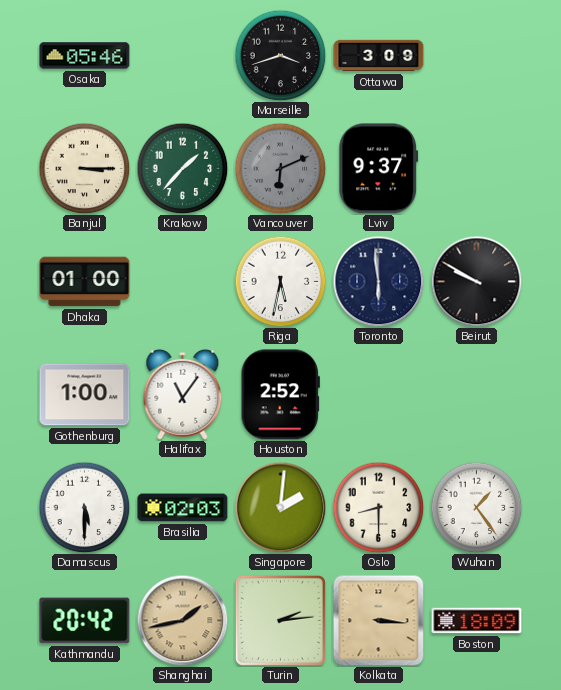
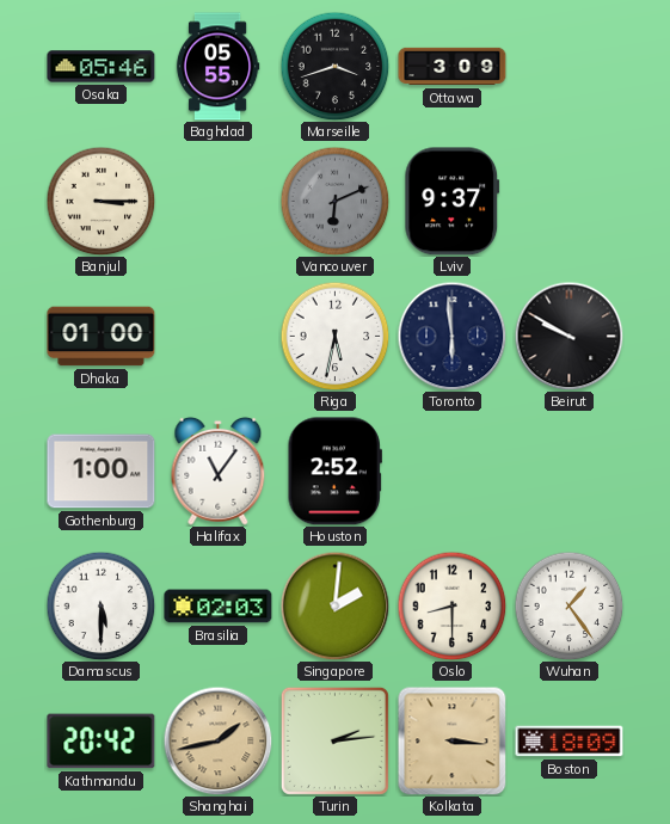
Baghdad: none -> 05:55 (217, 67)
Krakow: 1:37 -> none (182, 168)
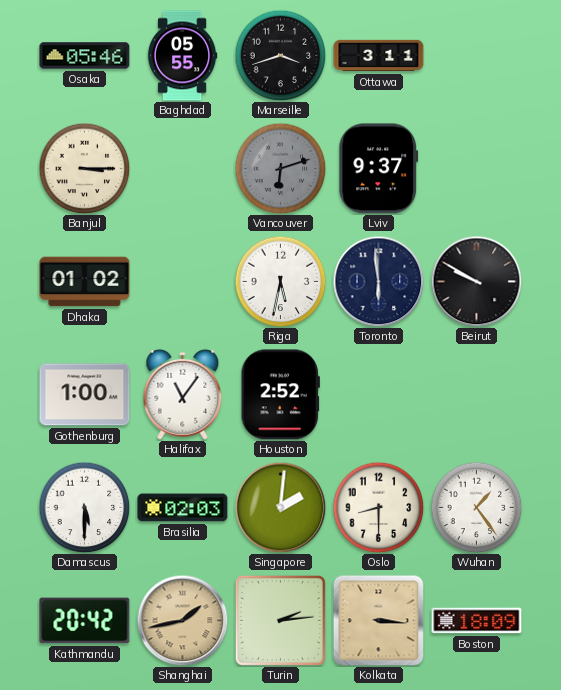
Ottawa: 3:09 -> 3:11 (379, 56)
Vancouver: 6:11 -> 6:12 (280, 168)
Dhaka: 01:00 -> 01:02 (85, 282)
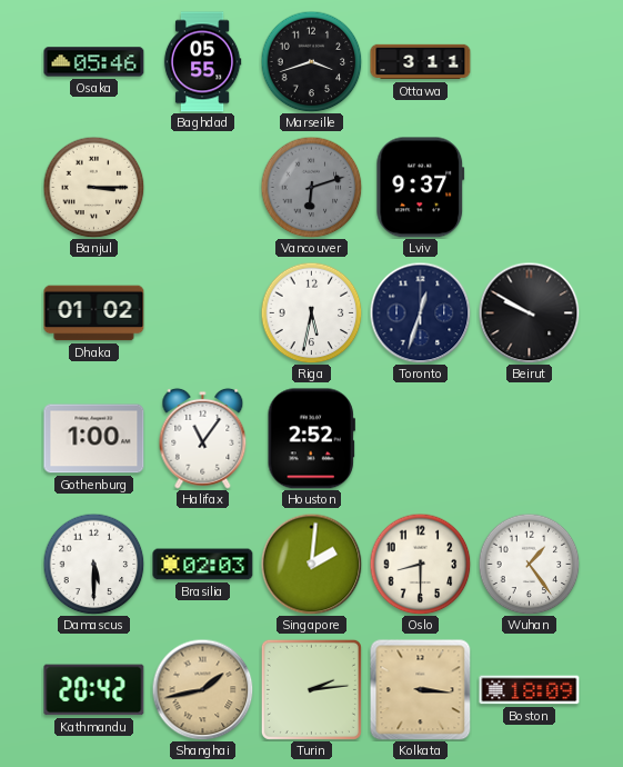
Toronto: 5:59 -> 12:33 (420, 312)
